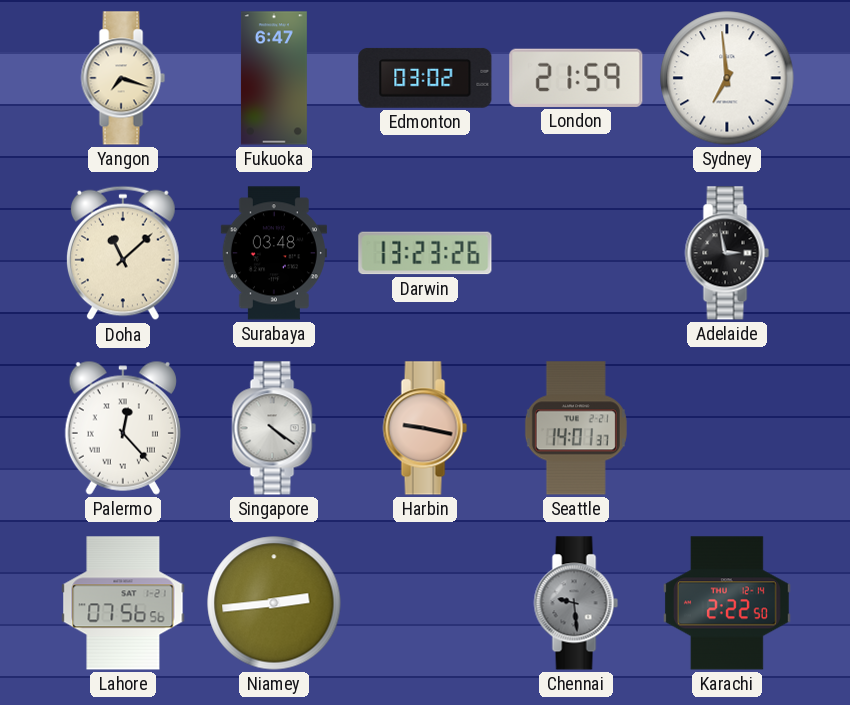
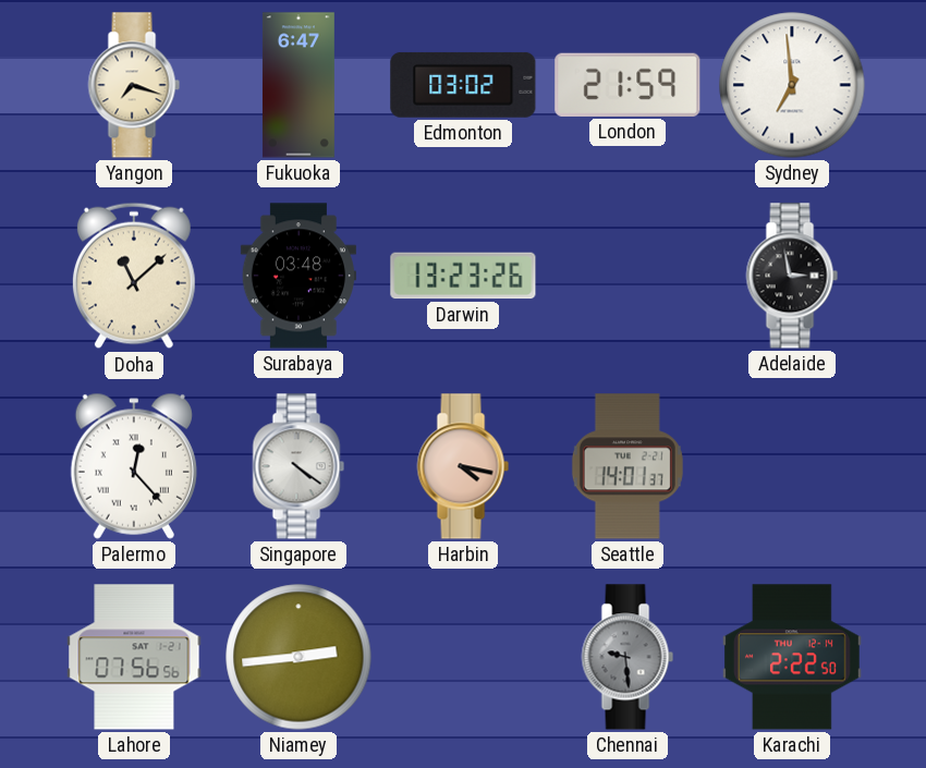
Harbin: 9:17 -> 4:17 (463, 466)
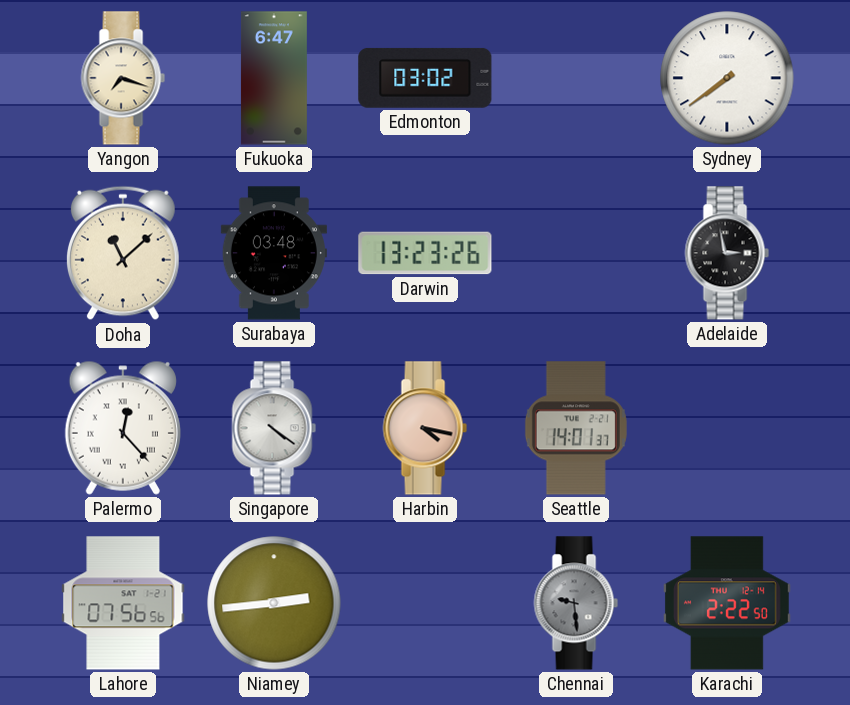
London: 21:59 -> none (628, 85)
Sydney: 6:59 -> 7:39 (727, 78)
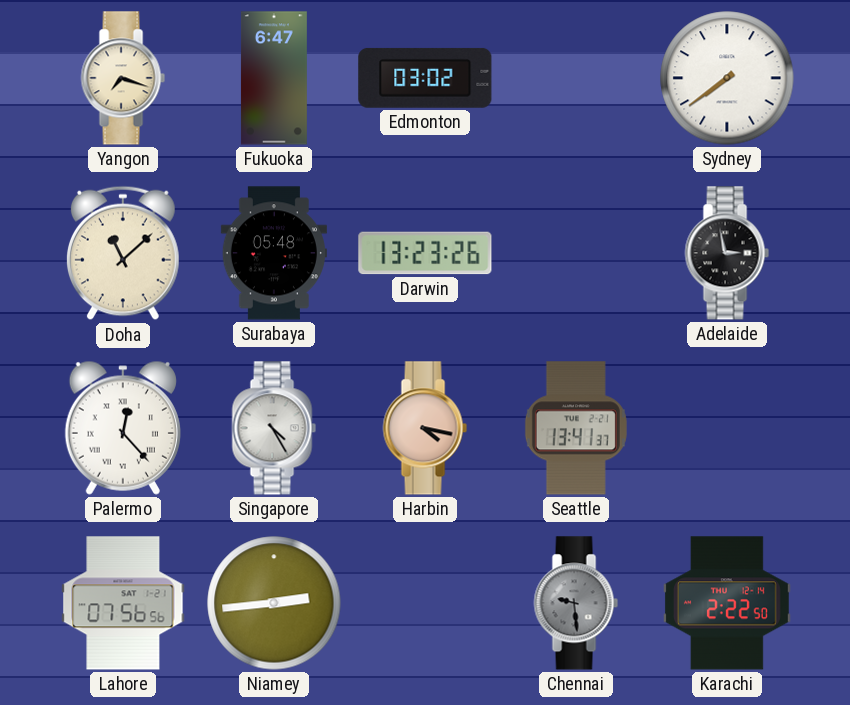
Surabaya: 03:48 -> 05:48 (274, 253)
Singapore: 4:21 -> 4:25 (274, 428)
Seattle: 14:01 -> 13:41 (576, 428)
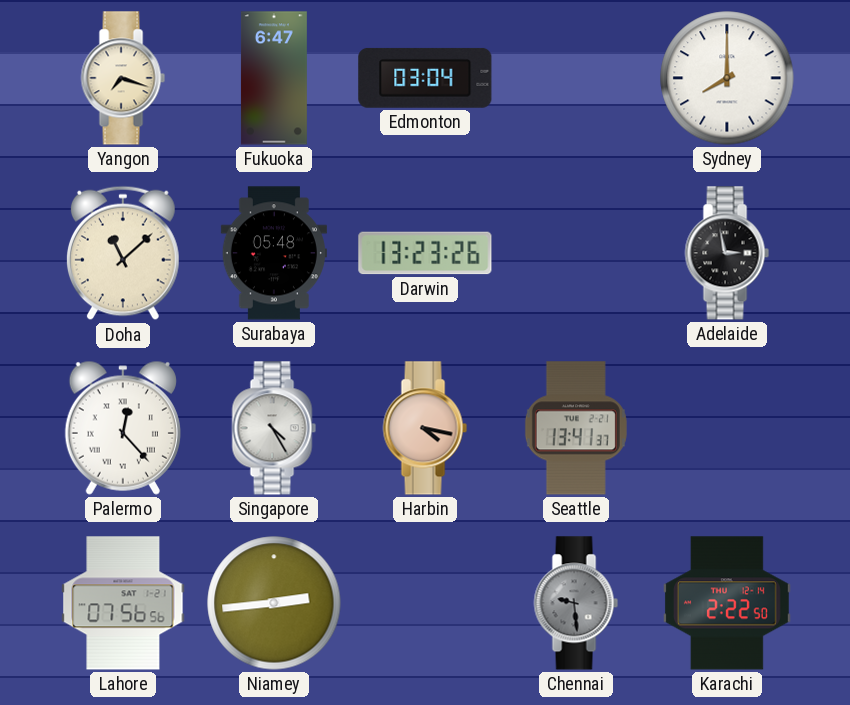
Edmonton: 03:02 -> 03:04 (425, 78)
Sydney: 7:39 -> 8:00 (727, 78)
